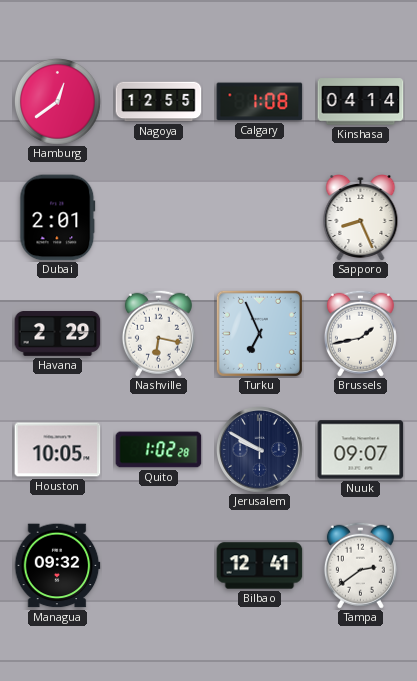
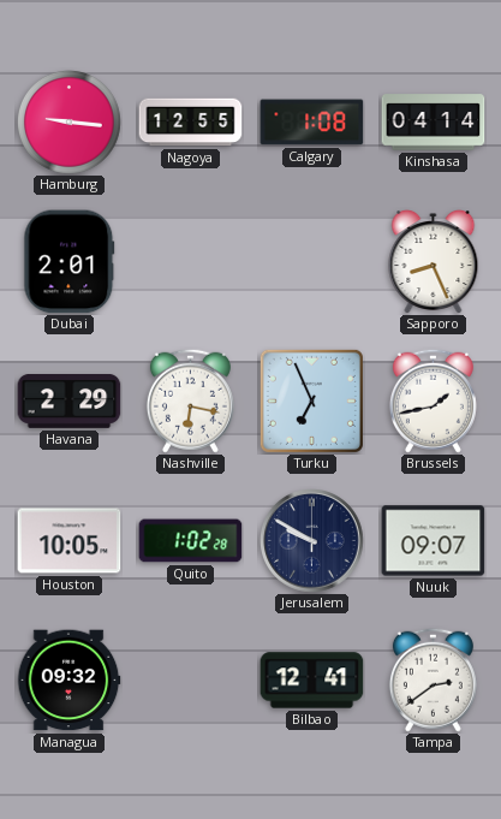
Hamburg: 12:39 -> 9:16 (70, 123)
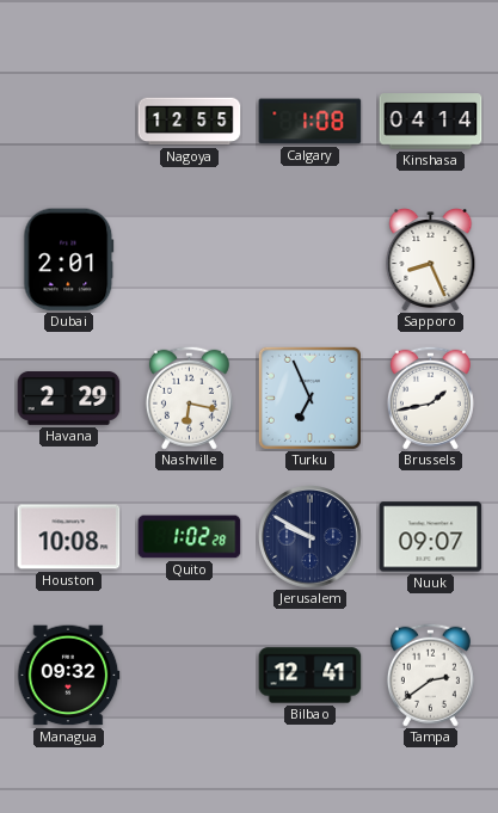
Hamburg: 9:16 -> none (70, 123)
Houston: 10:05 -> 10:08 (69, 537)
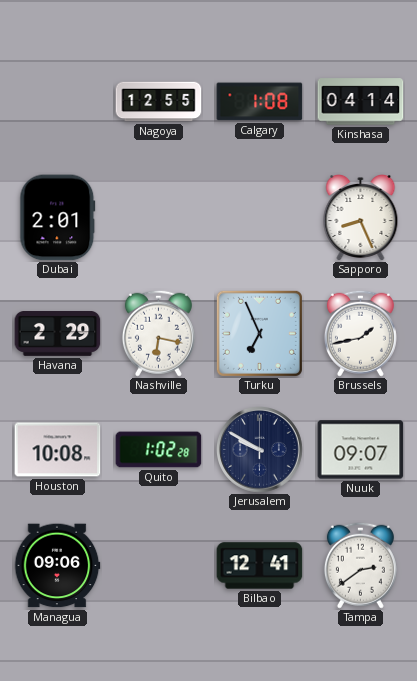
Managua: 09:32 -> 09:06 (57, 566)
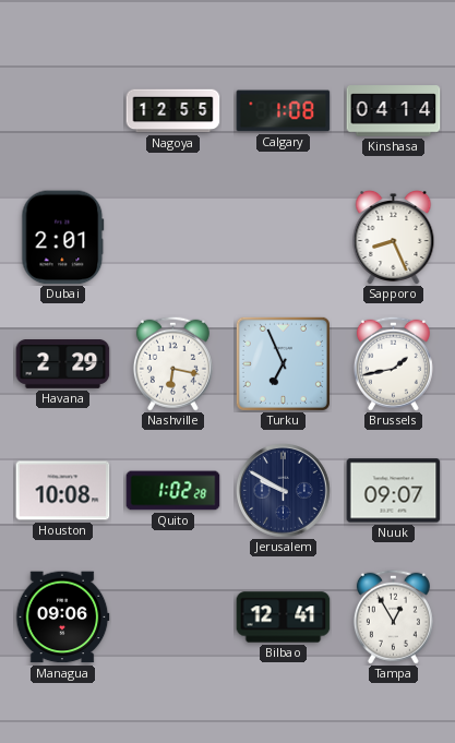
Tampa: 2:39 -> 12:55 (393, 616)
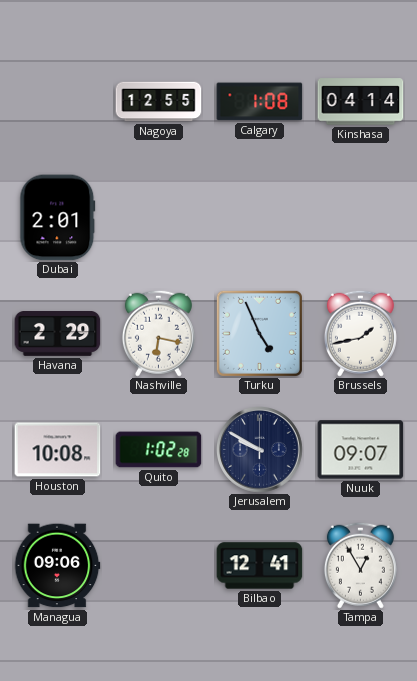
Sapporo: 8:26 -> none (394, 238)
Turku: 6:56 -> 4:56 (259, 333)
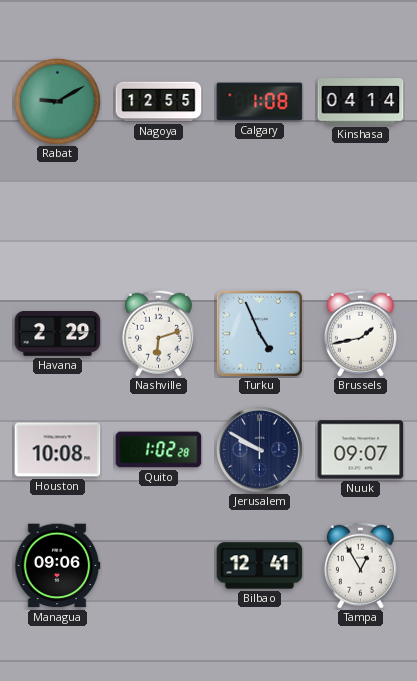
Rabat: none -> 9:10 (58, 102)
Dubai: 2:01 -> none (58, 218)
Nashville: 6:17 -> 6:12 (158, 333)
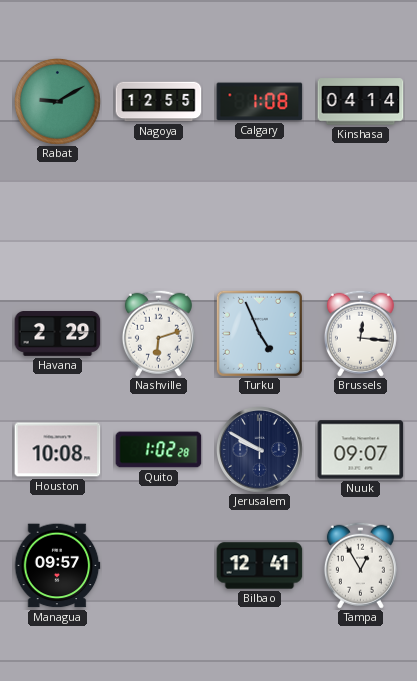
Brussels: 1:43 -> 12:16 (360, 333)
Managua: 09:06 -> 09:57 (57, 566)
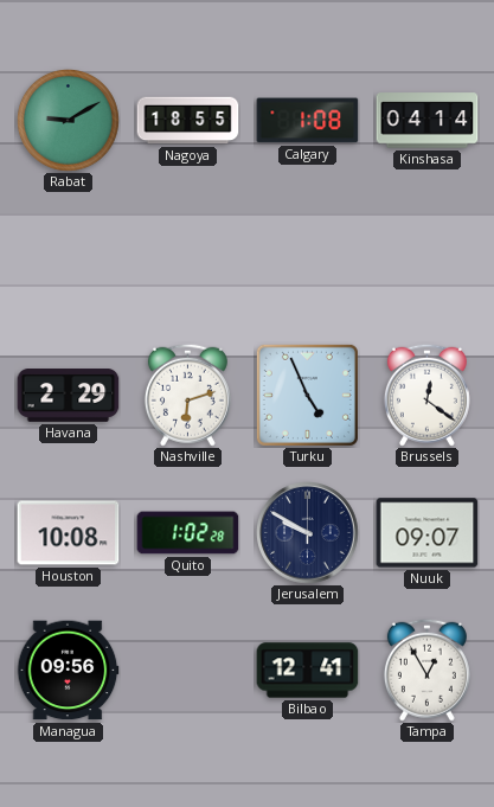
Nagoya: 12:55 -> 18:55 (188, 121)
Brussels: 12:16 -> 12:21 (426, 395)
Managua: 09:57 -> 09:56 (68, 671)
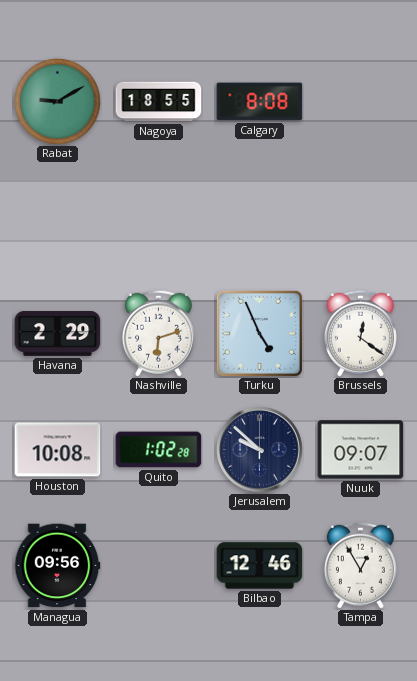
Calgary: 1:08 -> 8:08 (260, 102)
Kinshasa: 04:14 -> none (428, 121)
Jerusalem: 9:50 -> 9:52 (260, 450)
Bilbao: 12:41 -> 12:46 (260, 566)
